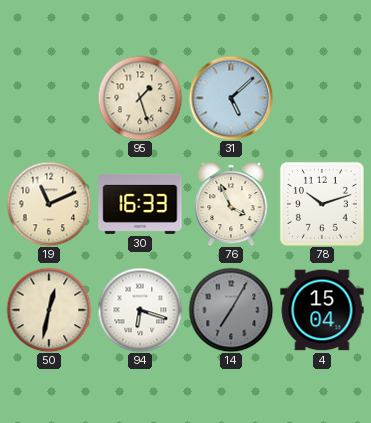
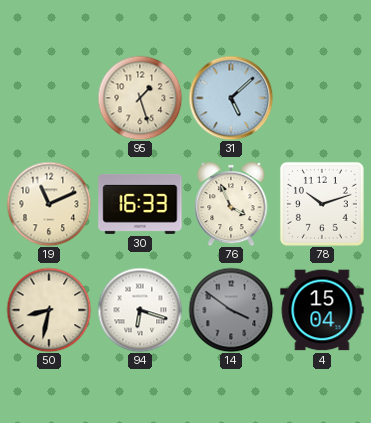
50: 12:32 -> 8:32 (49, 310)
14: 7:05 -> 3:51 (231, 310)
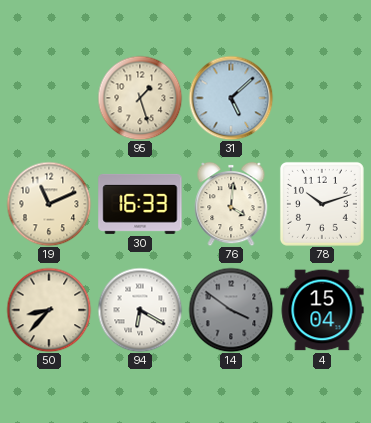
76: 3:56 -> 4:01 (231, 204)
50: 8:32 -> 8:37 (49, 310)
94: 6:18 -> 6:20 (140, 310)
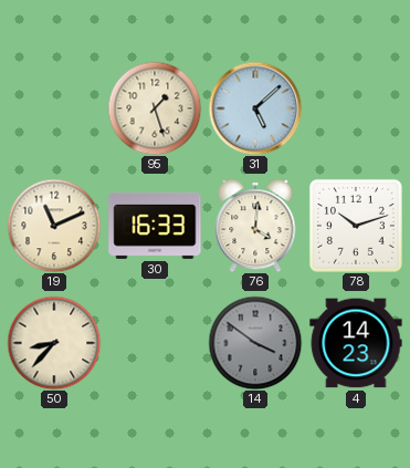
94: 6:20 -> none (140, 310)
4: 15:04 -> 14:23 (356, 343)
